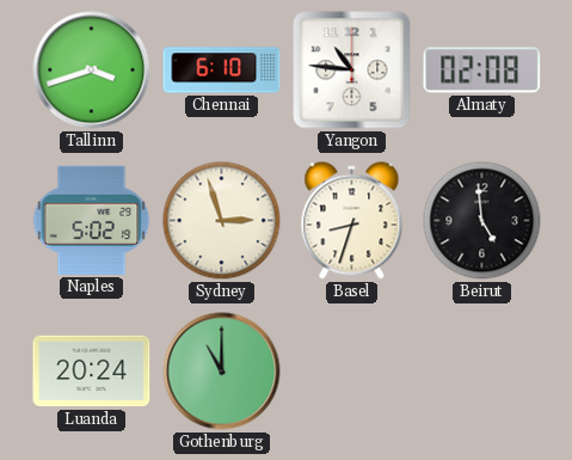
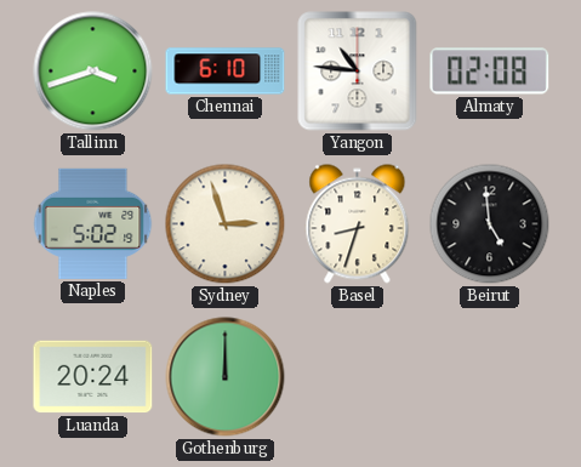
Gothenburg: 11:00 -> 12:00 (226, 377)
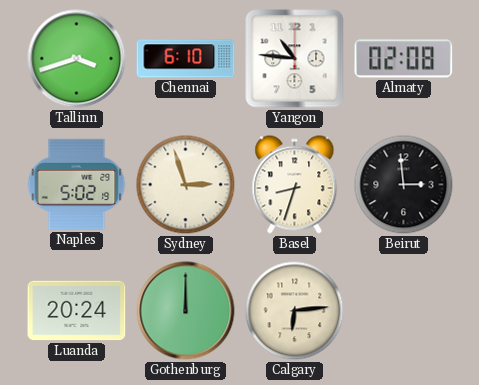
Beirut: 4:59 -> 2:59 (404, 185)
Calgary: none -> 6:14 (295, 311)
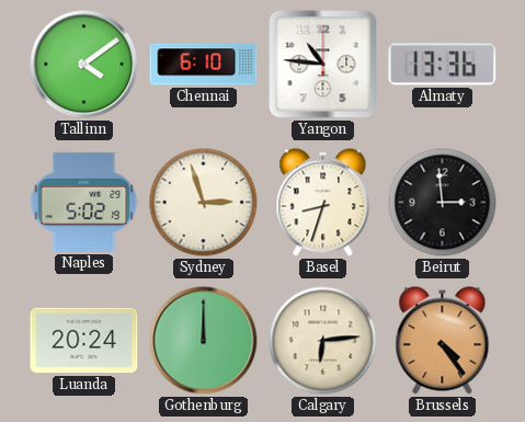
Tallinn: 3:42 -> 4:09 (84, 65)
Almaty: 02:08 -> 13:36 (443, 65)
Brussels: none -> 4:24 (443, 341)
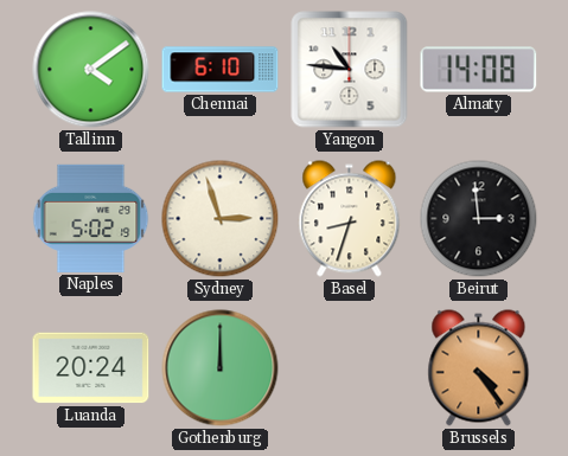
Almaty: 13:36 -> 14:08 (479, 70)
Calgary: 6:14 -> none (323, 341)
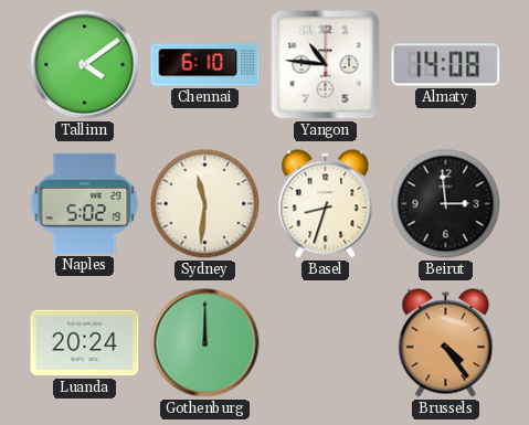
Sydney: 2:57 -> 11:31 (205, 204)
